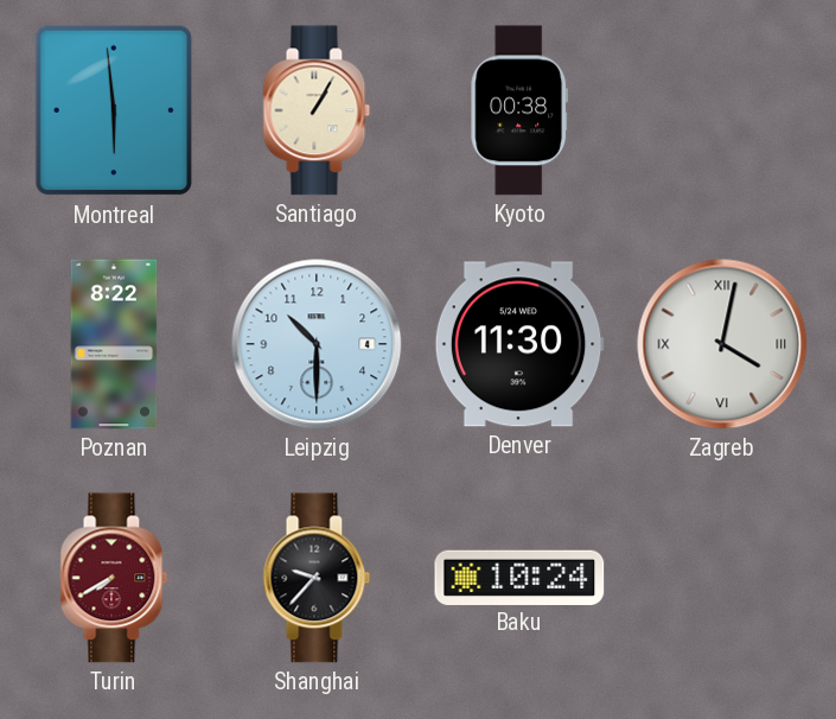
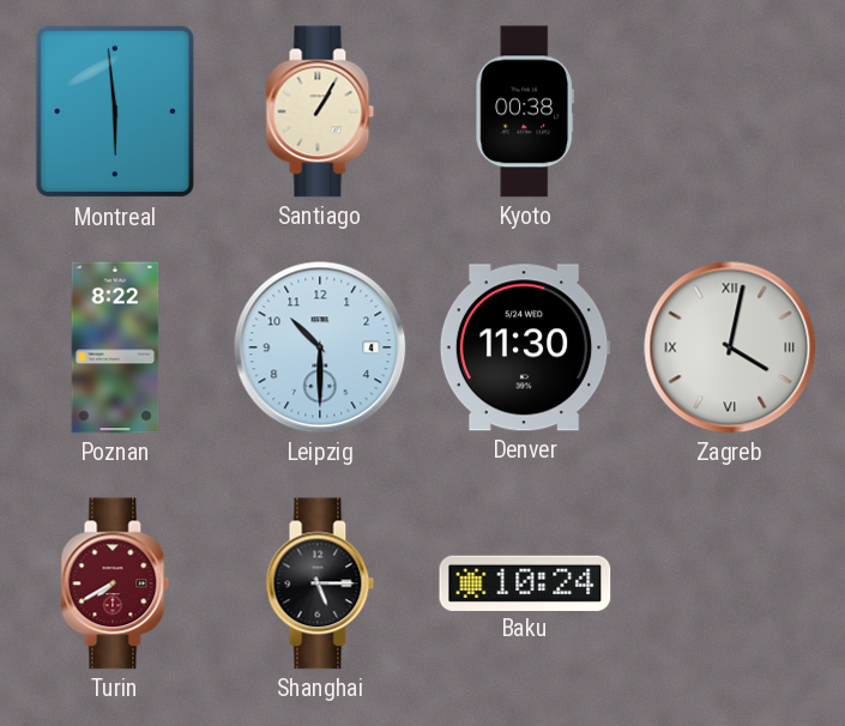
Shanghai: 9:37 -> 5:15 (320, 583)
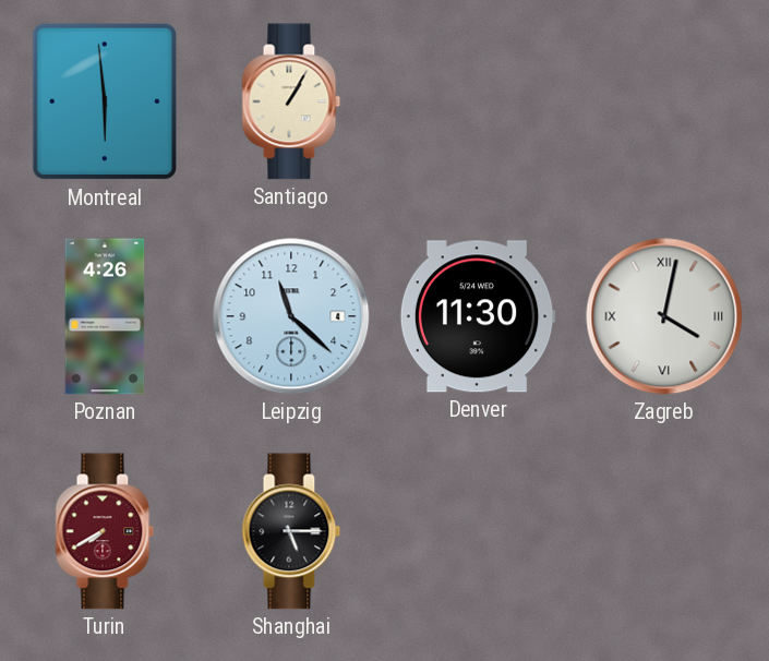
Kyoto: 00:38 -> none (525, 111)
Poznan: 8:22 -> 4:26 (105, 316)
Leipzig: 10:30 -> 11:22 (291, 316)
Baku: 10:24 -> none (525, 582)
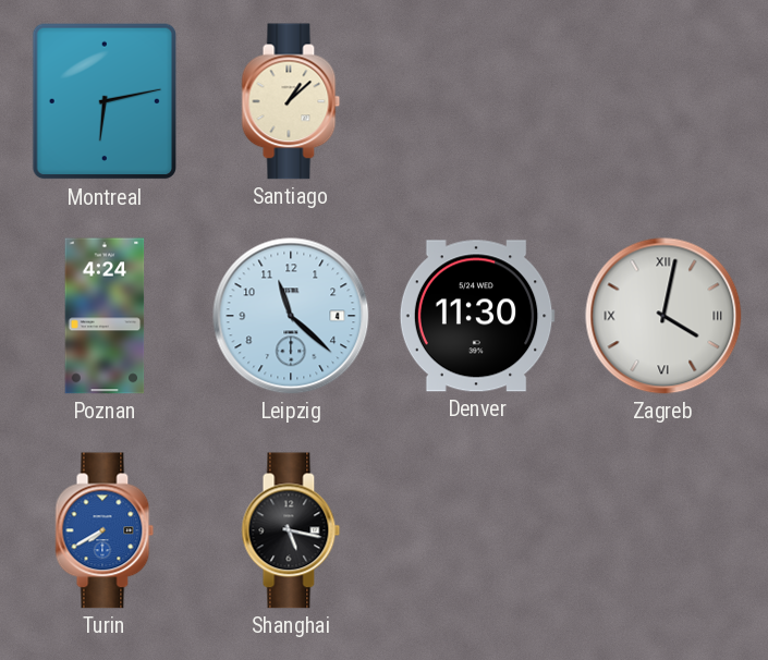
Montreal: 5:59 -> 6:13 (103, 101)
Santiago: 1:05 -> 1:08 (291, 101)
Poznan: 4:26 -> 4:24 (105, 316)
Turin dial: burgundy -> blue (105, 530)
Shanghai: 5:15 -> 5:17 (291, 530)
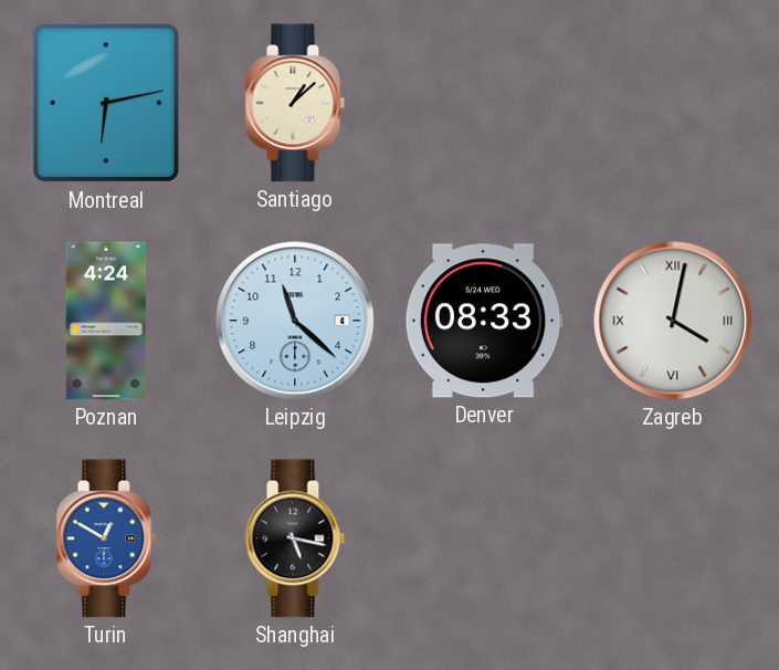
Denver: 11:30 -> 08:33 (484, 321)
Turin: 7:40 -> 12:50 (106, 538)
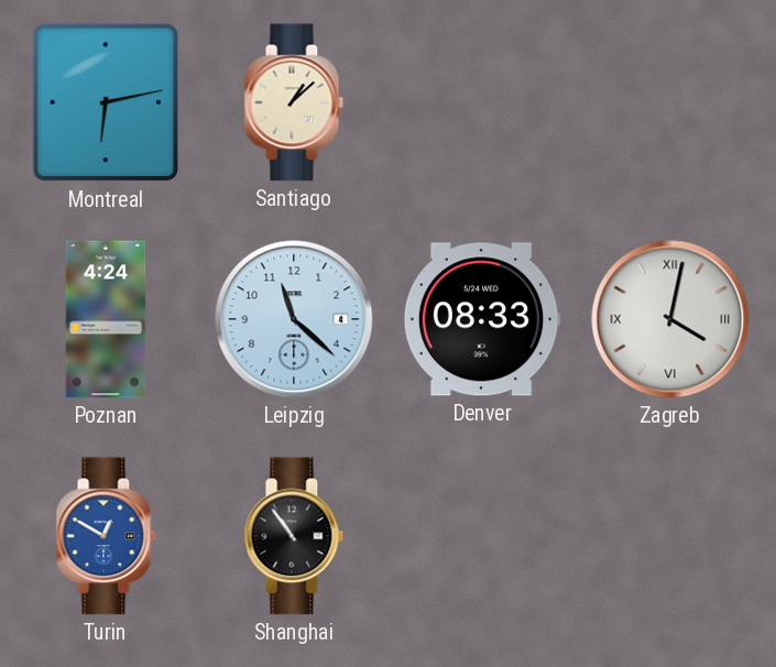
Shanghai: 5:17 -> 10:54 (294, 536)
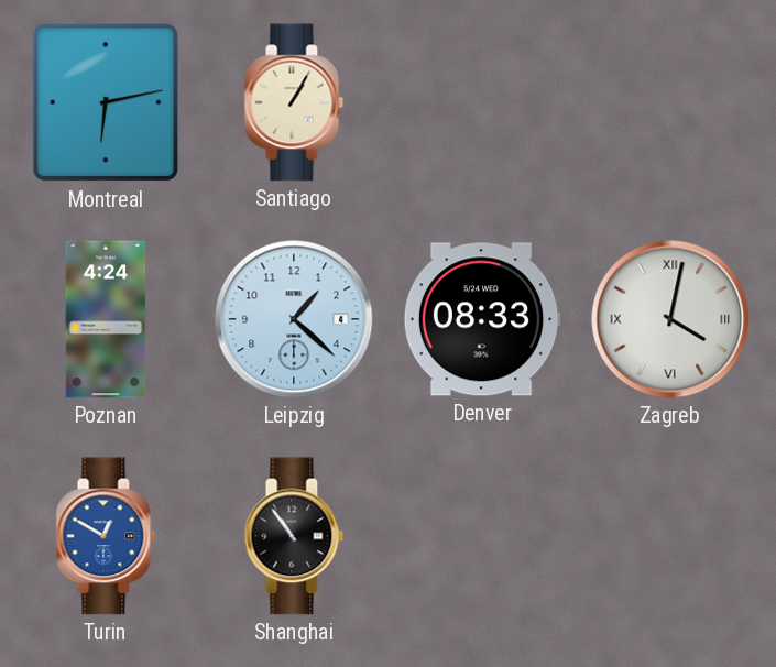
Santiago: 1:08 -> 1:05 (294, 102)
Leipzig: 11:22 -> 1:22 (294, 319)
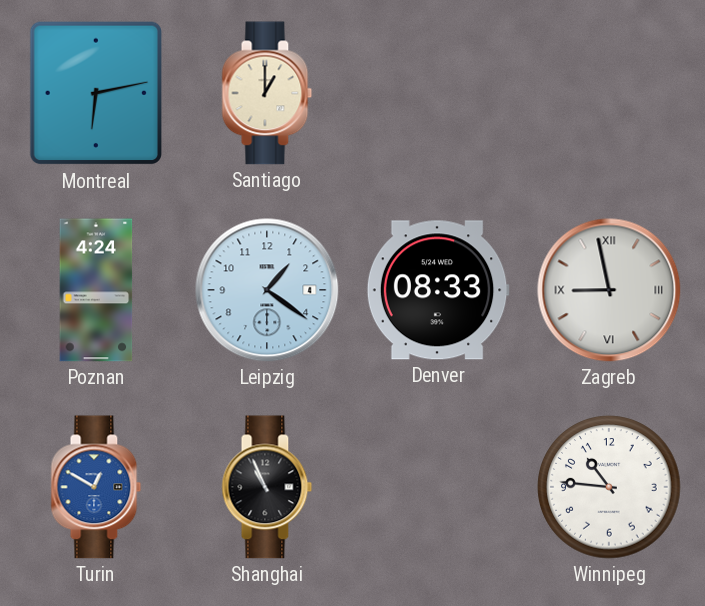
Santiago: 1:05 -> 1:00 (267, 93)
Leipzig: 1:22 -> 1:21 (267, 290)
Zagreb: 4:02 -> 8:58 (609, 290)
Shanghai: 10:54 -> 10:56 (267, 487)
Winnipeg: none -> 10:46 (609, 487)
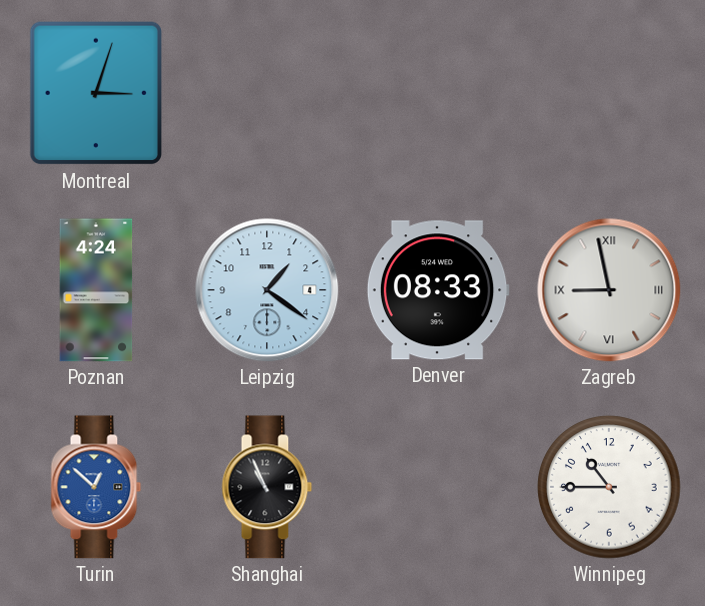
Montreal: 6:13 -> 3:03 (95, 93)
Santiago: 1:00 -> none (267, 93)
Turin: 12:50 -> 12:52 (96, 487)
Winnipeg: 10:46 -> 10:45 (609, 487)
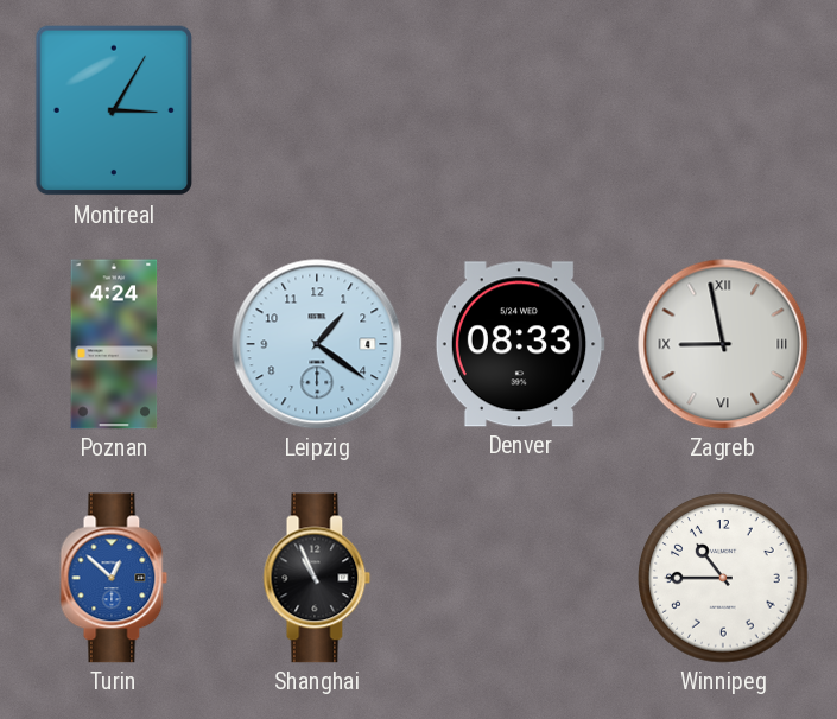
Montreal: 3:03 -> 3:05 (113, 110)
